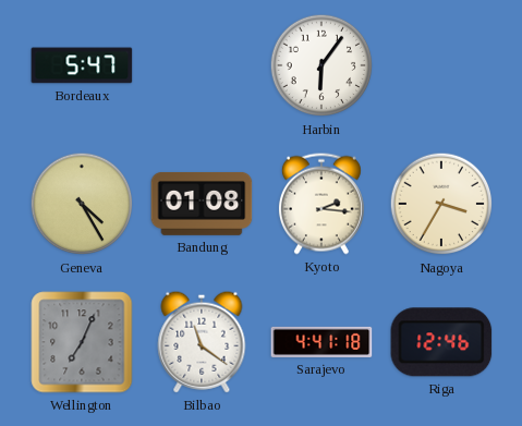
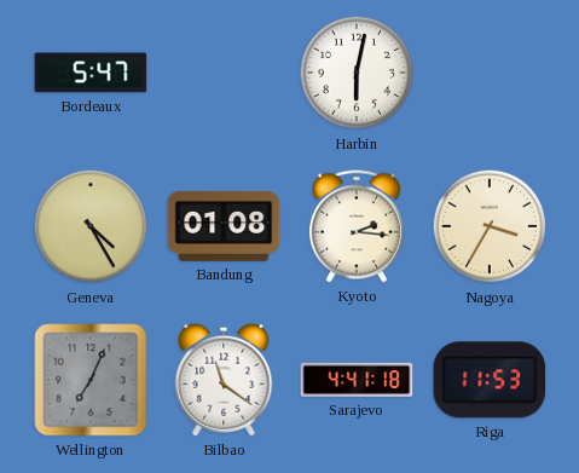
Harbin: 6:06 -> 6:02 (357, 73)
Riga: 12:46 -> 11:53 (490, 380)
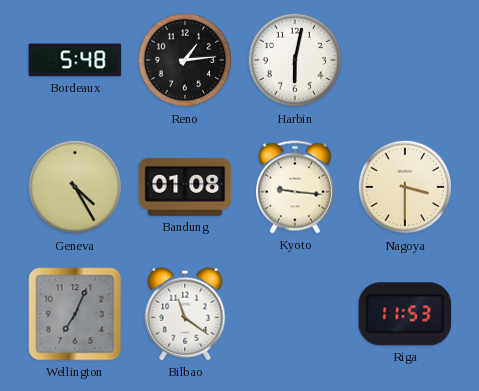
Bordeaux: 5:47 -> 5:48 (75, 60)
Reno: none -> 1:14 (185, 60)
Kyoto: 2:16 -> 9:16 (295, 187)
Nagoya: 3:35 -> 3:30 (405, 187)
Sarajevo: 4:41 -> none (357, 380)
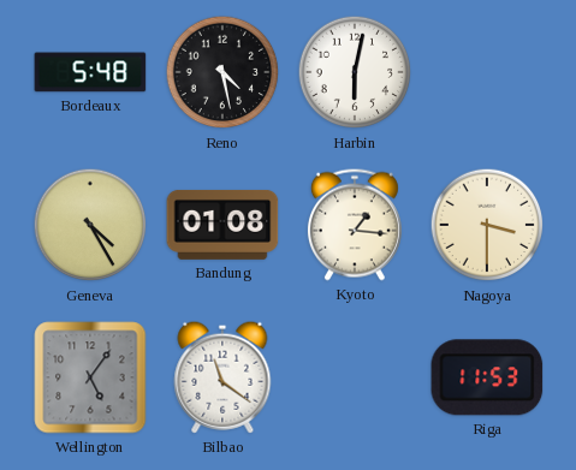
Reno: 1:14 -> 4:28 (222, 72)
Kyoto: 9:16 -> 1:16 (355, 225)
Wellington: 7:04 -> 5:06 (90, 377)
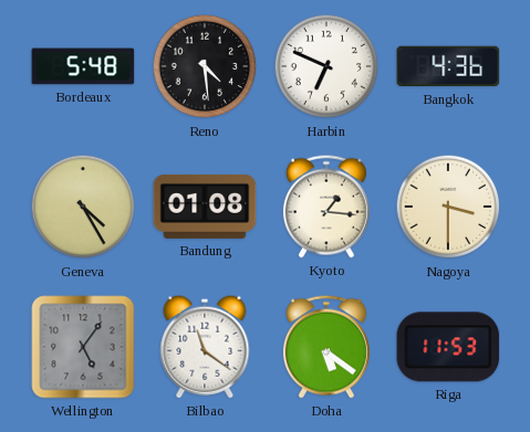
Reno: 4:28 -> 4:29 (205, 66)
Harbin: 6:02 -> 6:49 (326, 66)
Bangkok: none -> 4:36 (448, 66)
Doha: none -> 5:21 (326, 347)
